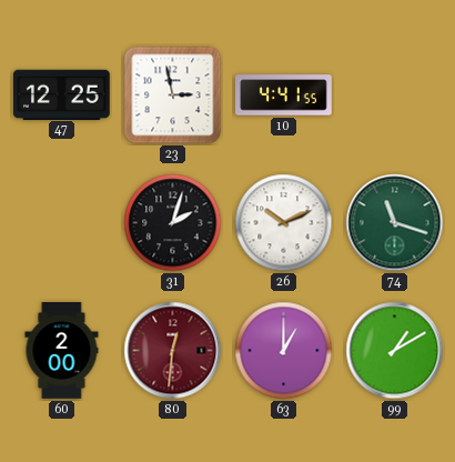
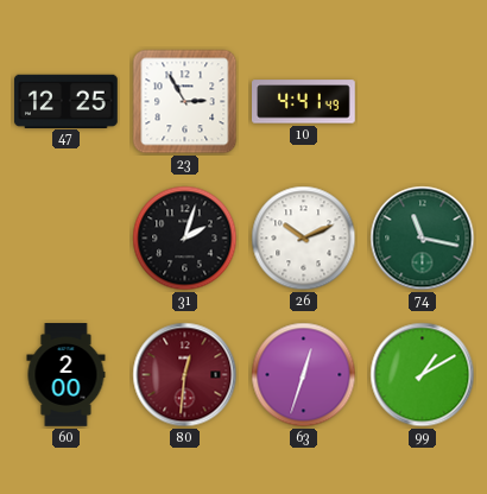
23: 2:58 -> 2:55 (185, 102)
10: 4:41:55 -> 4:41:49 (304, 102)
74: 11:18 -> 11:17 (423, 239)
63: 1:00 -> 12:33 (304, 375)
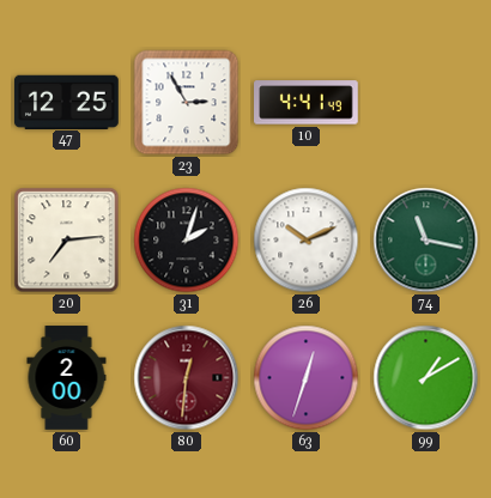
20: none -> 7:14 (67, 241)
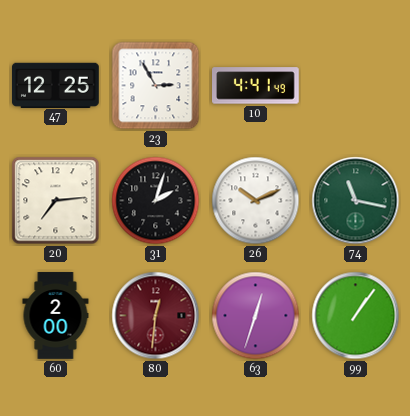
99: 1:10 -> 1:06 (356, 316)
